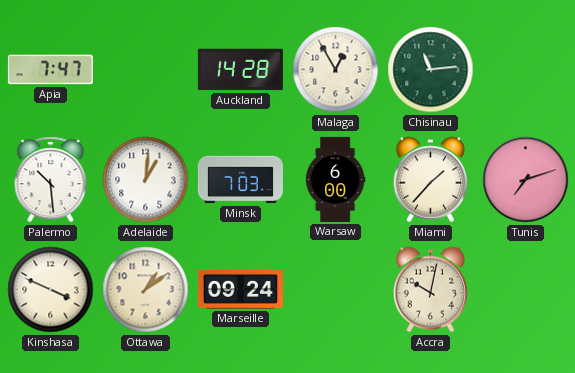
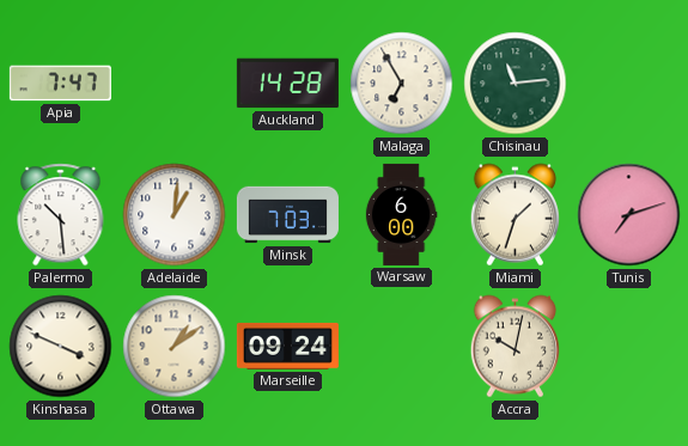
Malaga: 12:55 -> 6:55 (402, 84)
Miami: 1:37 -> 1:33 (515, 215)
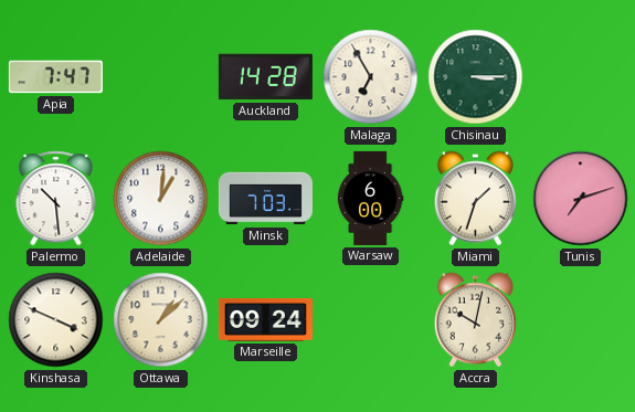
Chisinau: 11:14 -> 3:15 (476, 77)
Ottawa: 1:09 -> 1:08 (161, 320)
